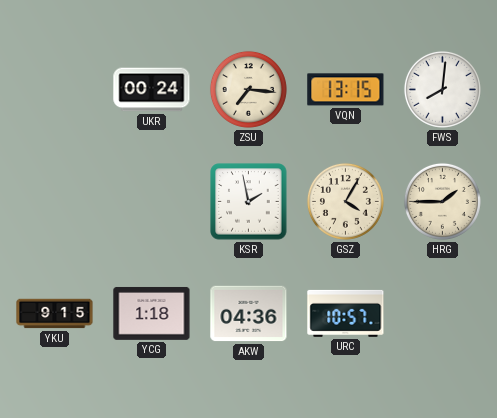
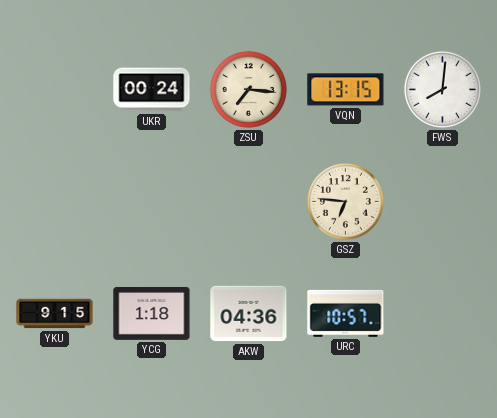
KSR: 1:58 -> none (249, 202)
GSZ: 4:05 -> 6:46 (345, 201)
HRG: 1:45 -> none (442, 201)
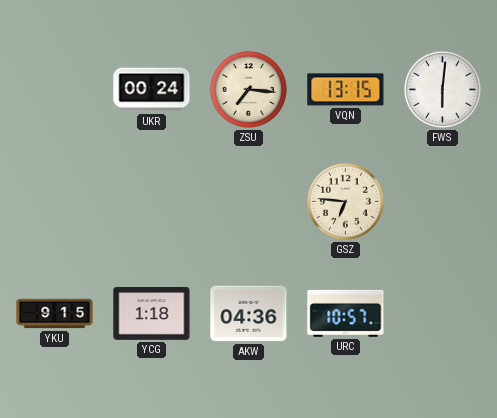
FWS: 8:01 -> 6:01 (442, 89)
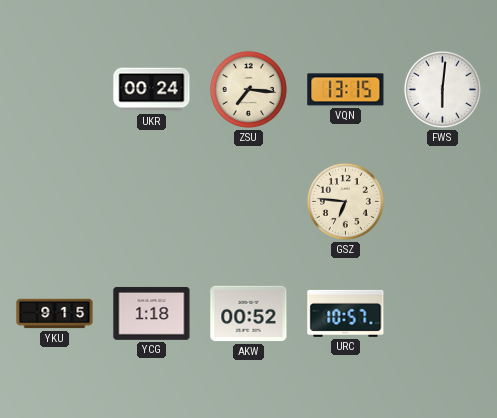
AKW: 04:36 -> 00:52 (249, 314)
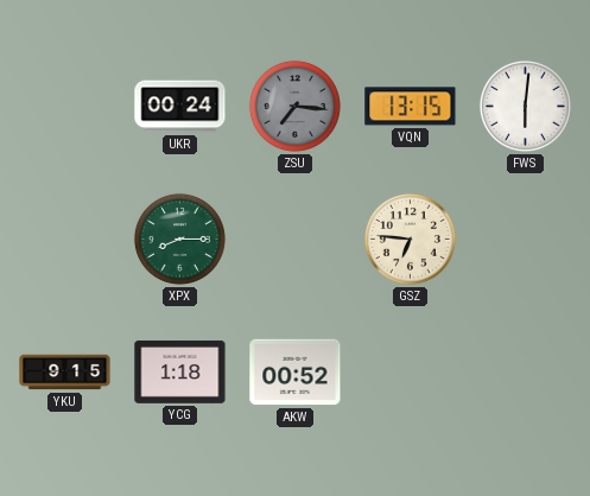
ZSU dial: cream -> grey (294, 106)
XPX: none -> 8:15 (179, 239)
URC: 10:57 -> none (346, 313)
